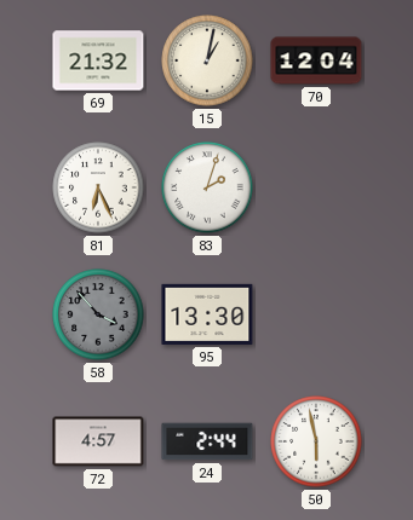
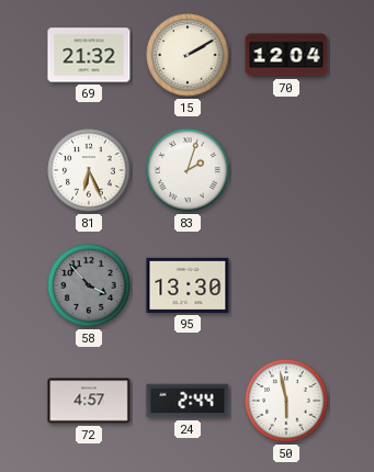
15: 1:02 -> 2:10 (188, 55)
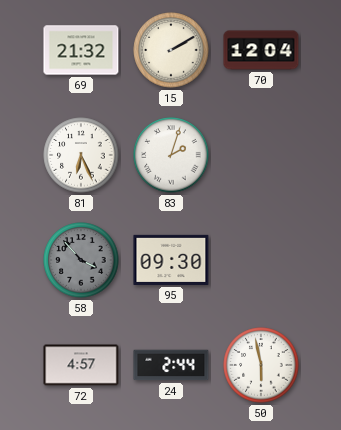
95: 13:30 -> 09:30 (171, 260)
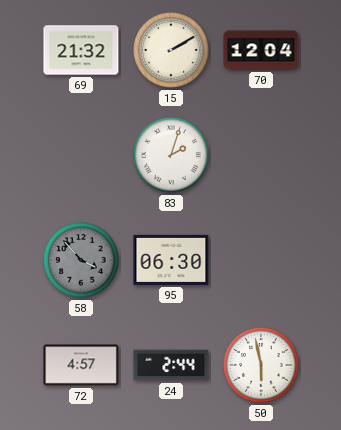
81: 6:26 -> none (81, 155)
95: 09:30 -> 06:30 (171, 260)
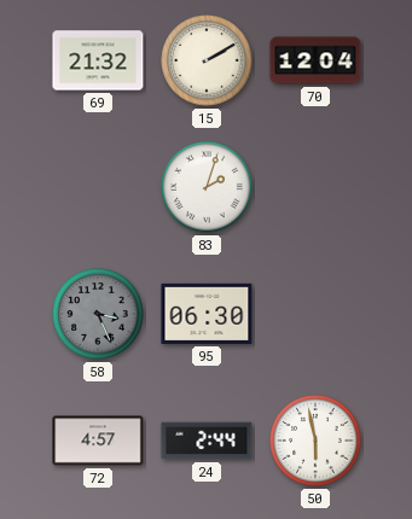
58: 3:53 -> 3:26 (98, 314)
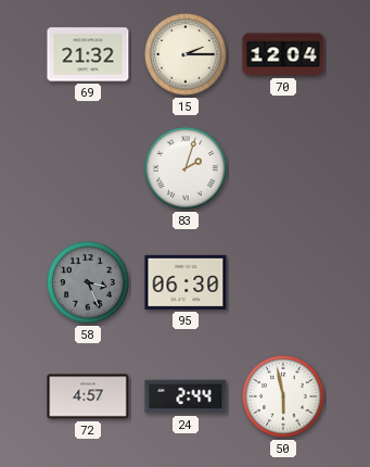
15: 2:10 -> 2:15 (186, 54)
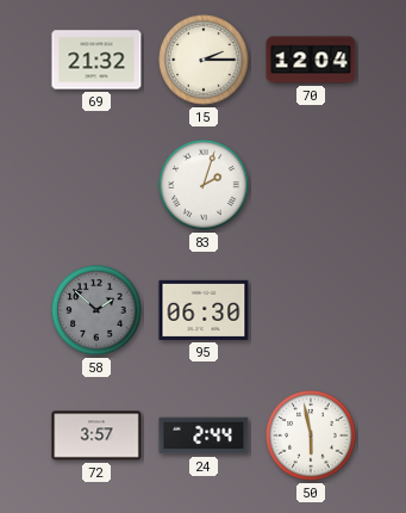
58: 3:26 -> 1:52 (96, 310)
72: 4:57 -> 3:57 (96, 435)
